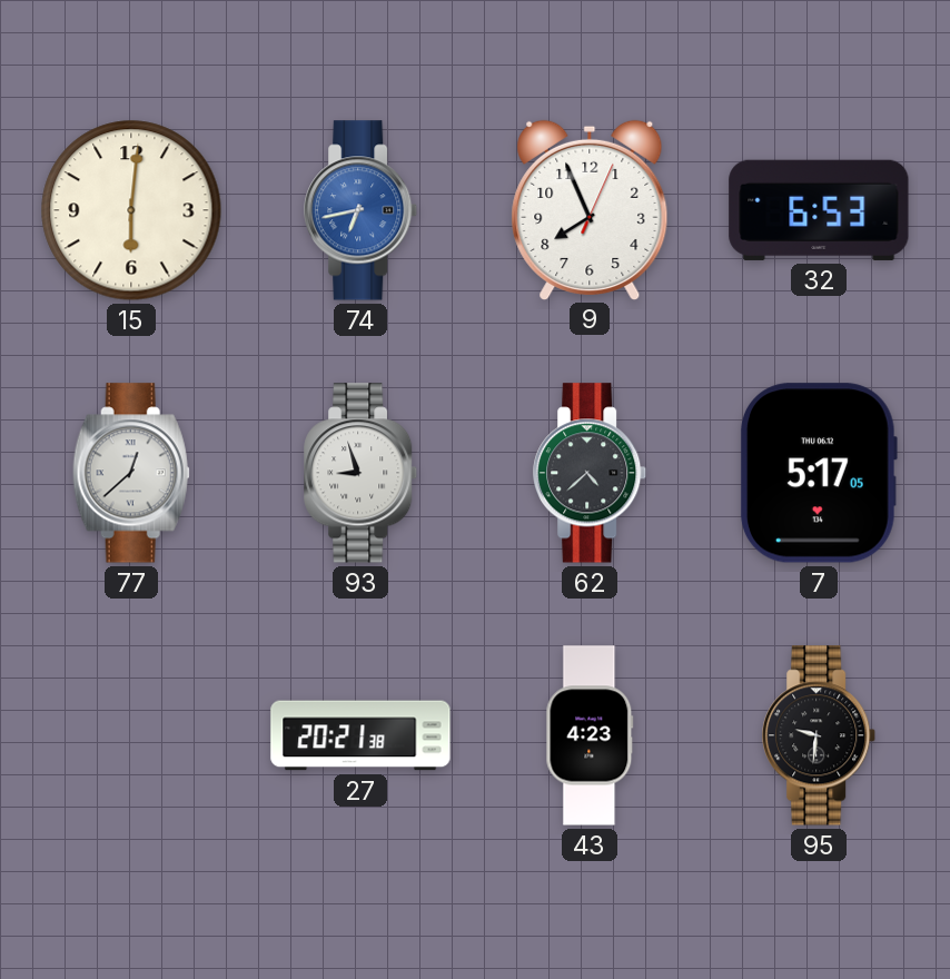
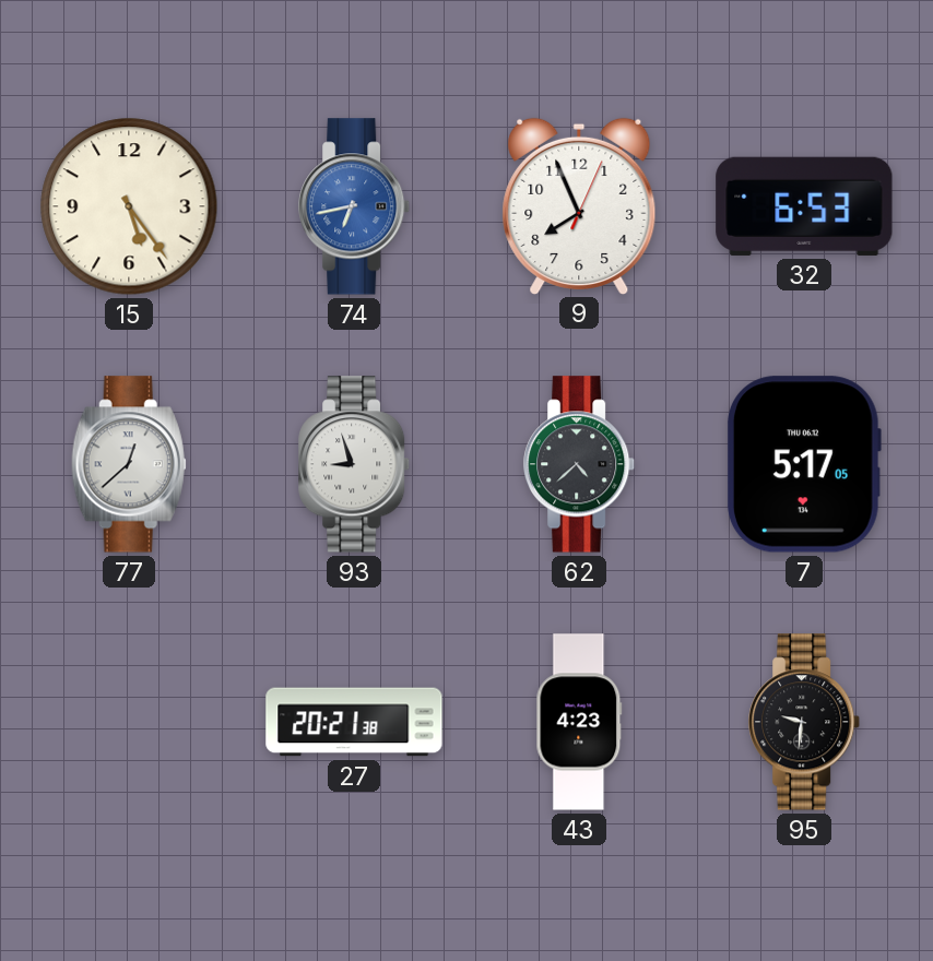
15: 6:01 -> 5:24 (129, 206)
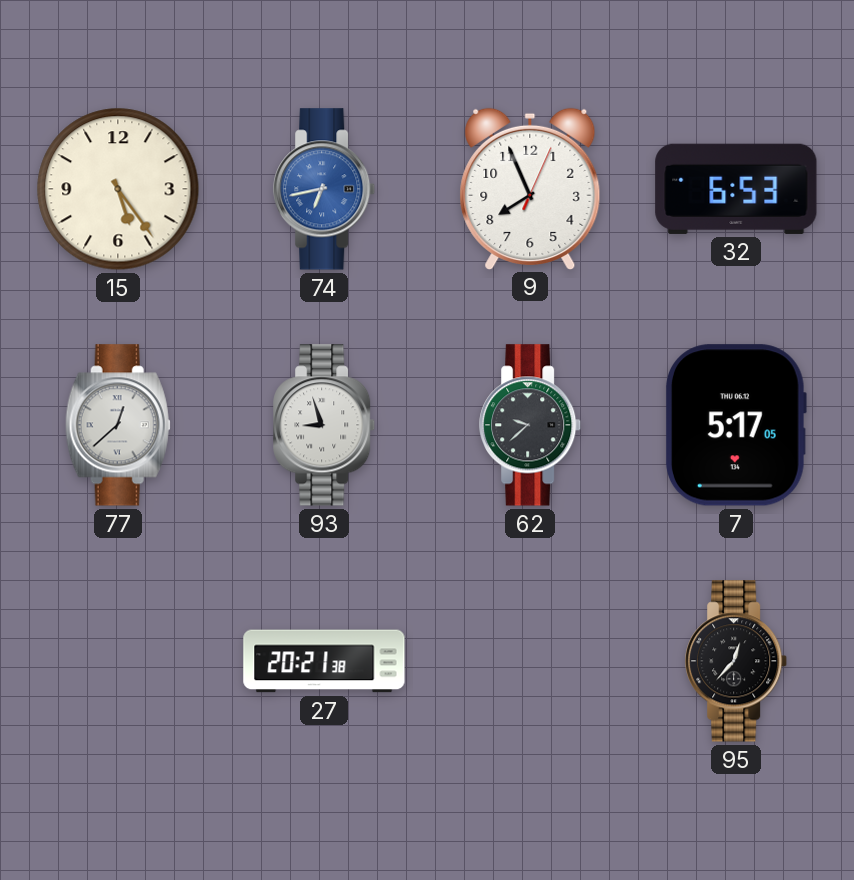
62: 4:38 -> 9:38 (531, 425)
43: 4:23 -> none (579, 722)
95: 9:31 -> 12:37 (737, 661)
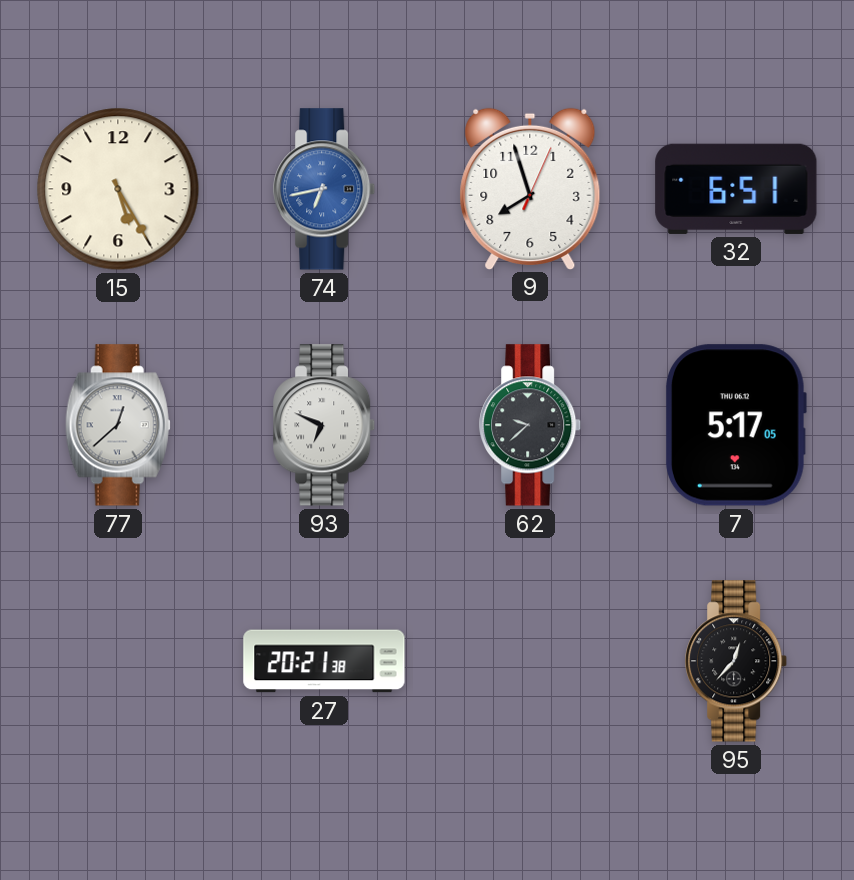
15: 5:24 -> 5:25 (118, 189)
9: 7:56 -> 7:57 (530, 188)
32: 6:53 -> 6:51 (736, 189)
93: 8:57 -> 6:49 (325, 425)
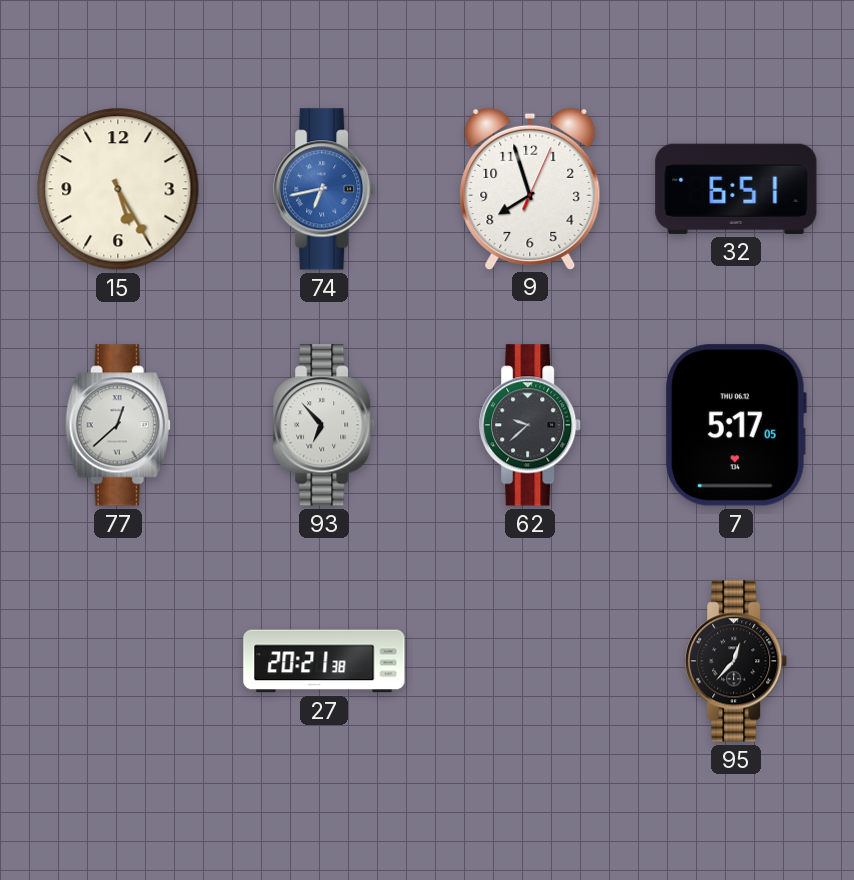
93: 6:49 -> 6:53 (325, 425)
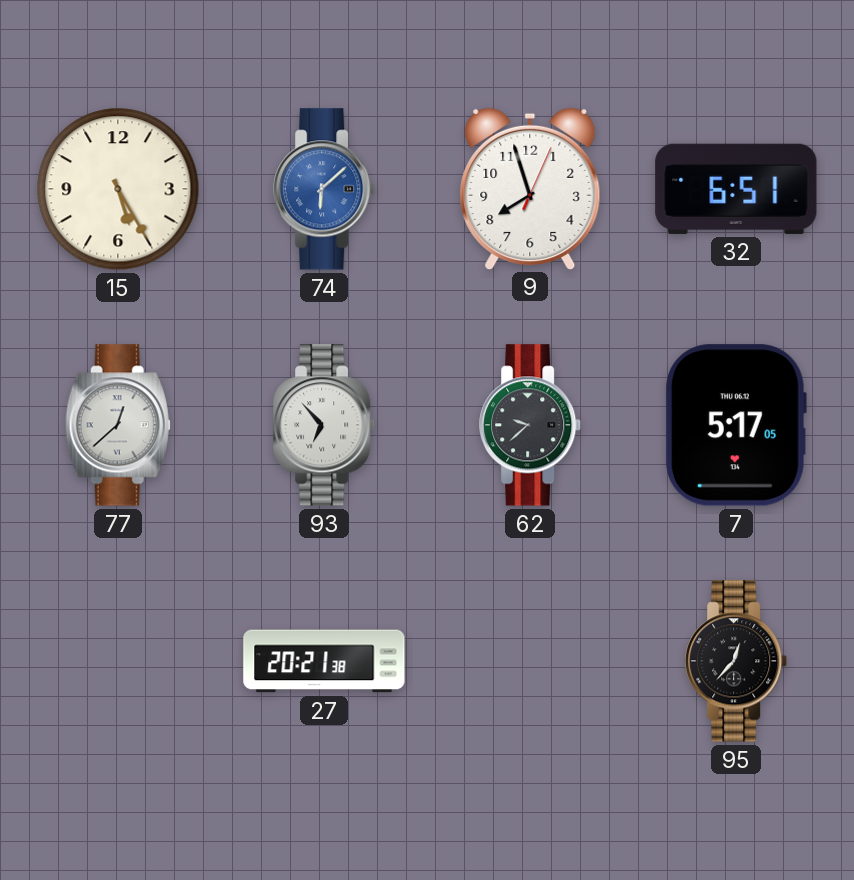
74: 6:43 -> 6:08 (325, 189)
